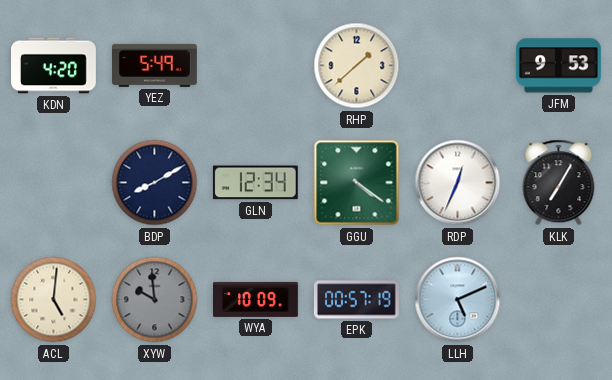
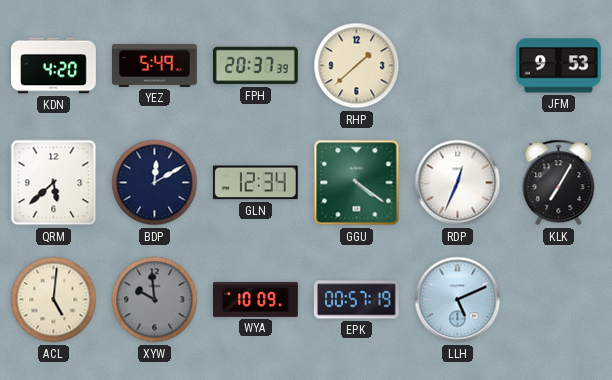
FPH: none -> 20:37 (255, 66)
QRM: none -> 5:38 (54, 183)
BDP: 8:10 -> 12:10 (155, 183)
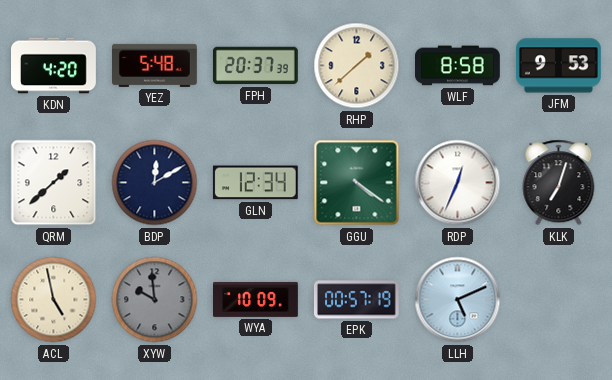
YEZ: 5:49 -> 5:48 (155, 65)
WLF: none -> 8:58 (458, 66)
QRM: 5:38 -> 1:38 (54, 183)
KLK: 7:05 -> 7:03 (559, 183)
ACL: 5:01 -> 4:58 (54, 300)
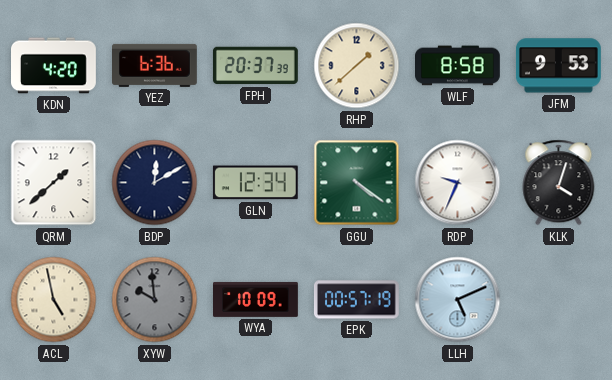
YEZ: 5:48 -> 6:36 (155, 65)
RDP: 12:34 -> 9:34 (458, 183)
KLK: 7:03 -> 4:03 (559, 183)
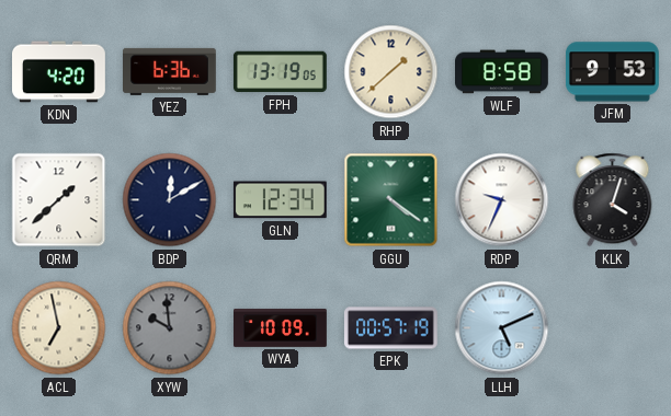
FPH: 20:37 -> 13:19 (280, 72)
ACL: 4:58 -> 6:58 (59, 328)
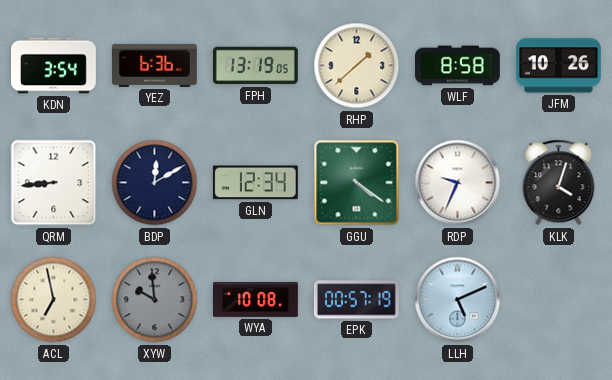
KDN: 4:20 -> 3:54 (54, 66)
JFM: 9:53 -> 10:26 (558, 66)
QRM: 1:38 -> 8:44 (54, 183)
WYA: 10:09 -> 10:08 (256, 300)
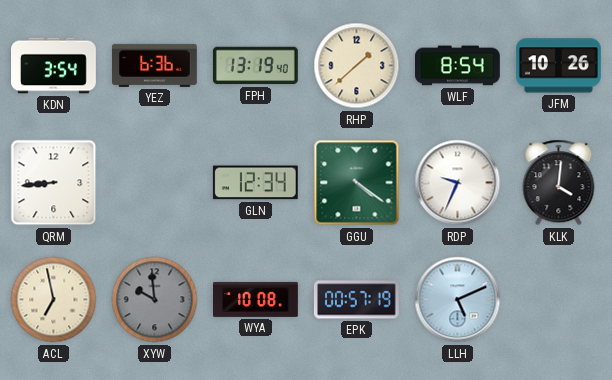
FPH: 13:19:05 -> 13:19:40 (255, 66)
WLF: 8:58 -> 8:54 (458, 66)
BDP: 12:10 -> none (155, 183)
KLK: 4:03 -> 4:01 (559, 183)
